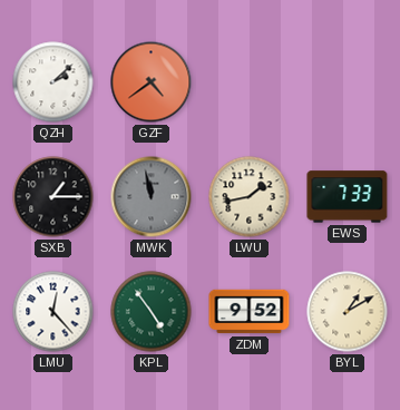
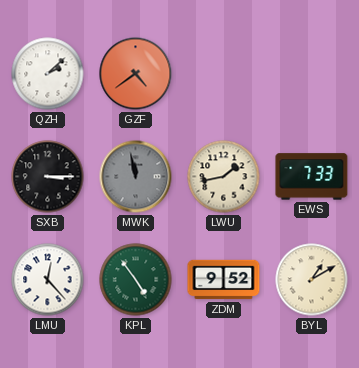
SXB: 1:15 -> 3:15 (48, 177)
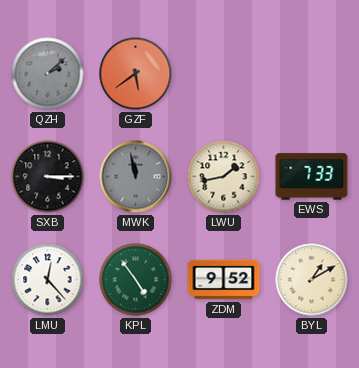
QZH dial: white -> grey (48, 74)
GZF: 4:39 -> 5:39 (136, 74)
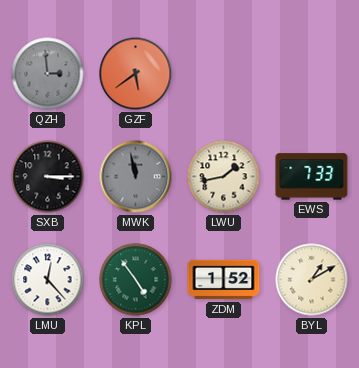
QZH: 2:08 -> 2:59 (48, 74)
ZDM: 9:52 -> 1:52 (224, 280)
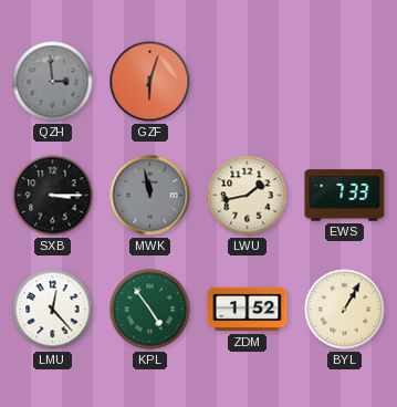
GZF: 5:39 -> 6:03 (150, 82)
BYL: 1:10 -> 1:05 (345, 310)
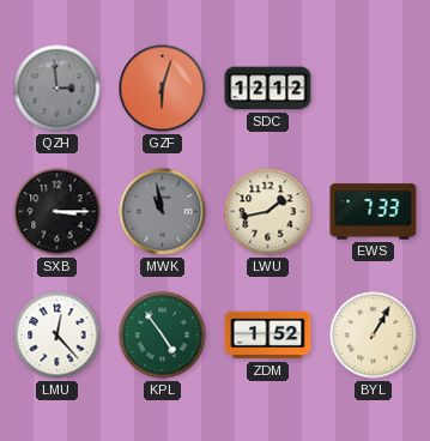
SDC: none -> 12:12 (268, 89)
MWK: 11:58 -> 10:58 (163, 212)
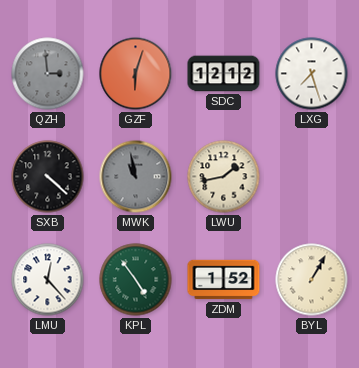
LXG: none -> 7:27 (312, 74)
SXB: 3:15 -> 4:22 (48, 177)
EWS: 7:33 -> none (374, 212)
